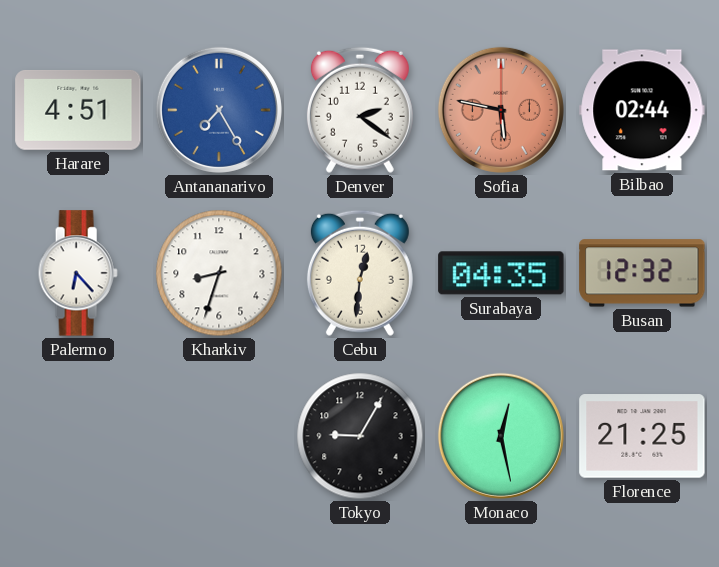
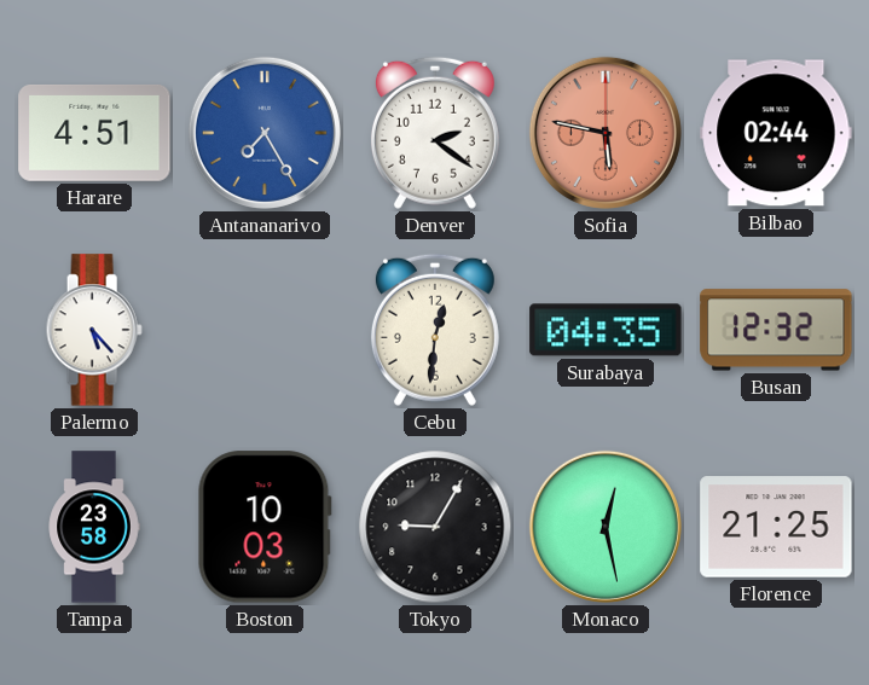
Palermo: 6:23 -> 5:23 (94, 330)
Kharkiv: 8:33 -> none (219, 273)
Tampa: none -> 23:58 (94, 527)
Boston: none -> 10:03 (265, 527)
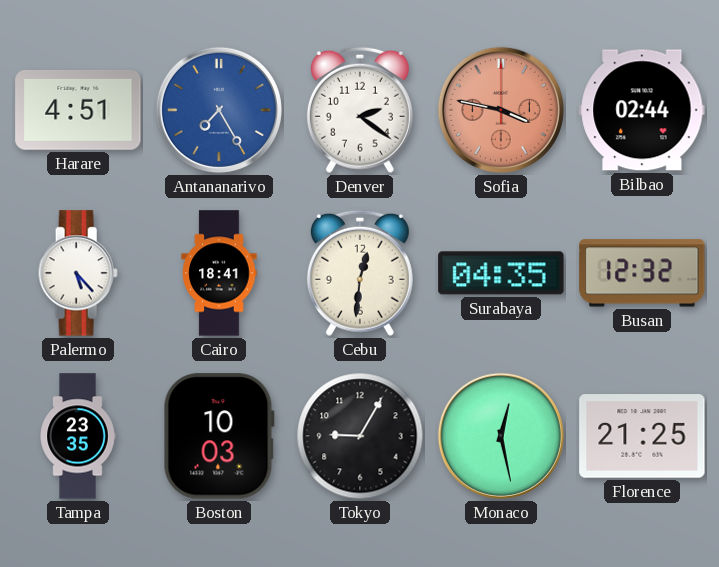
Sofia: 5:47 -> 3:47 (501, 110)
Cairo: none -> 18:41 (219, 273)
Tampa: 23:58 -> 23:35 (78, 436)
